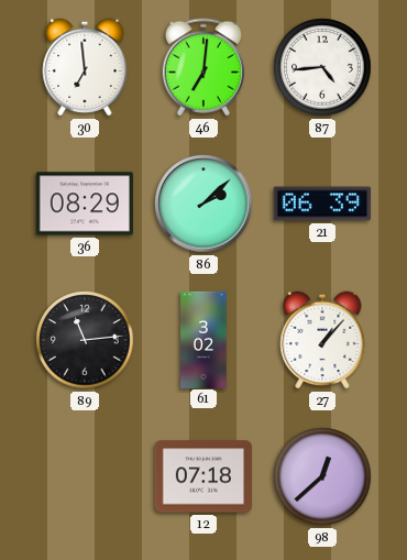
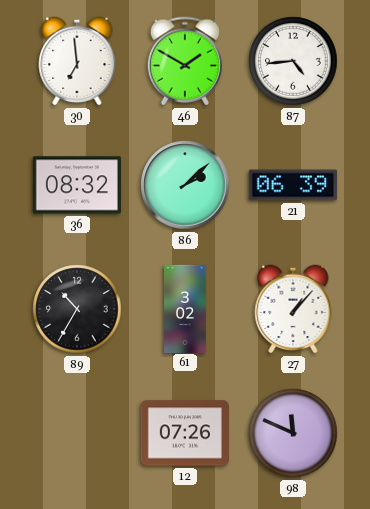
46: 7:01 -> 1:50 (184, 61)
36: 08:29 -> 08:32 (77, 185)
89: 11:14 -> 10:35 (77, 309)
12: 07:18 -> 07:26 (185, 433)
98: 12:38 -> 11:49 (293, 433)
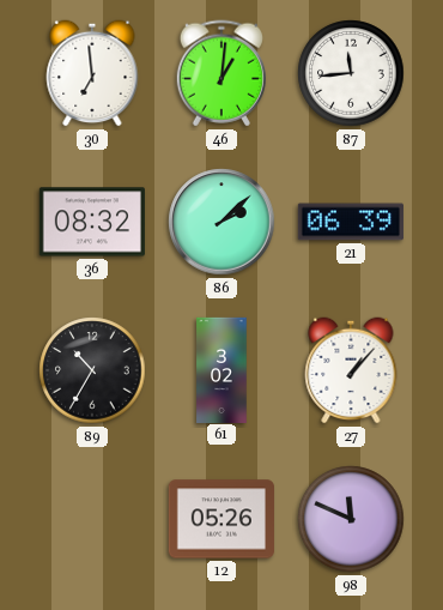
46: 1:50 -> 1:01 (220, 73)
87: 4:44 -> 11:44 (351, 73)
12: 07:26 -> 05:26 (221, 519)
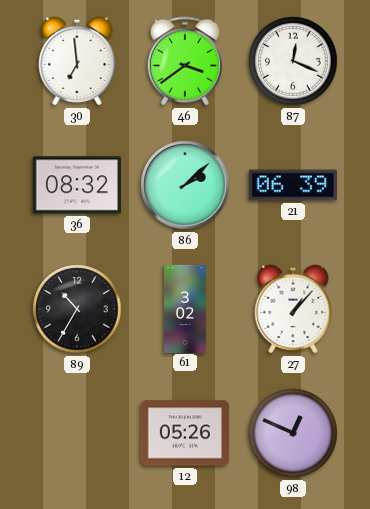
46: 1:01 -> 3:39 (184, 61)
87: 11:44 -> 12:19 (293, 61)
98: 11:49 -> 12:49 (293, 433)
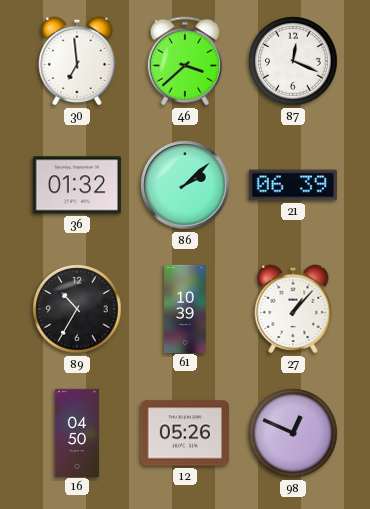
46: 3:39 -> 3:38 (184, 61)
36: 08:32 -> 01:32 (77, 185)
61: 3:02 -> 10:39 (185, 308)
16: none -> 04:50 (77, 432)
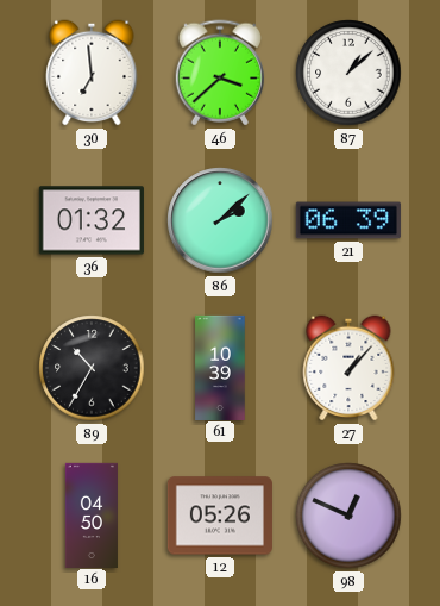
87: 12:19 -> 1:08 (348, 73)
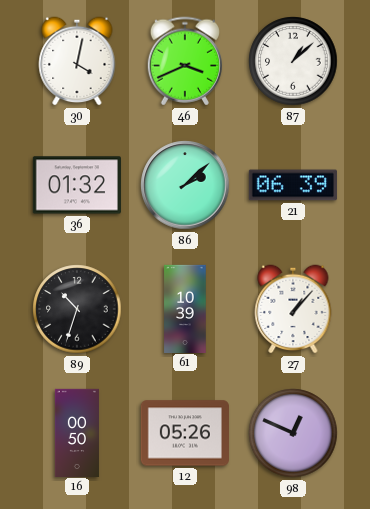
30: 6:59 -> 4:02 (77, 61)
46: 3:38 -> 3:41 (184, 61)
89: 10:35 -> 10:33 (77, 309)
16: 04:50 -> 00:50 (77, 432)
